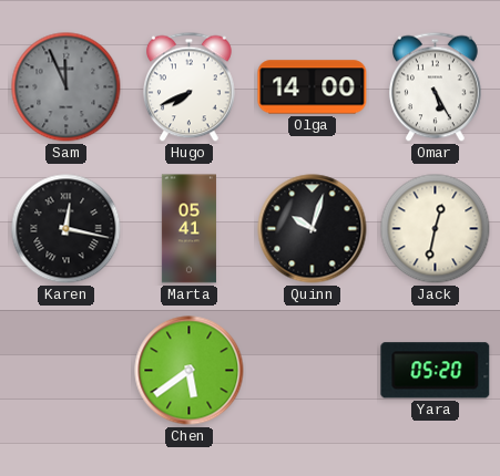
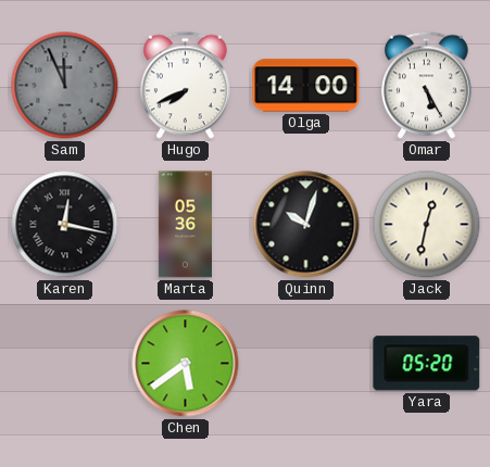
Marta: 05:41 -> 05:36 (185, 225)
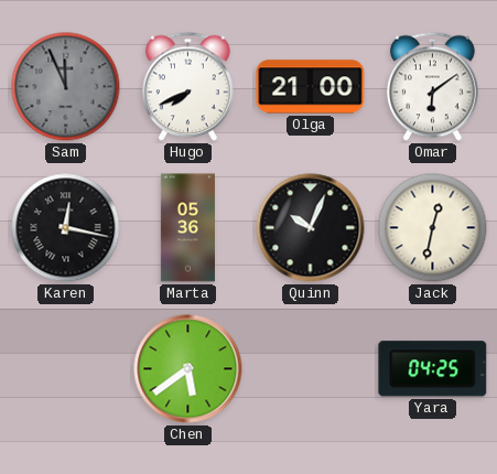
Olga: 14:00 -> 21:00 (311, 87)
Omar: 5:25 -> 6:09 (433, 87)
Quinn: 10:03 -> 10:04 (311, 228)
Yara: 05:20 -> 04:25 (433, 369)
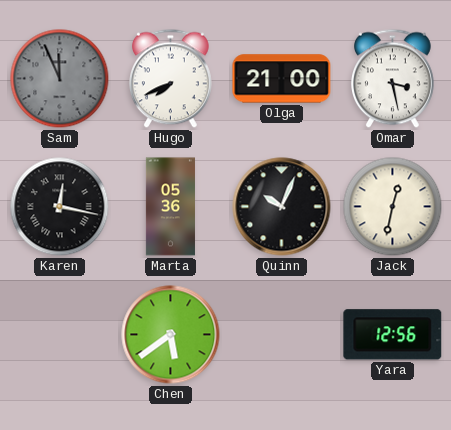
Omar: 6:09 -> 3:28 (393, 79)
Yara: 04:25 -> 12:56 (393, 335)
